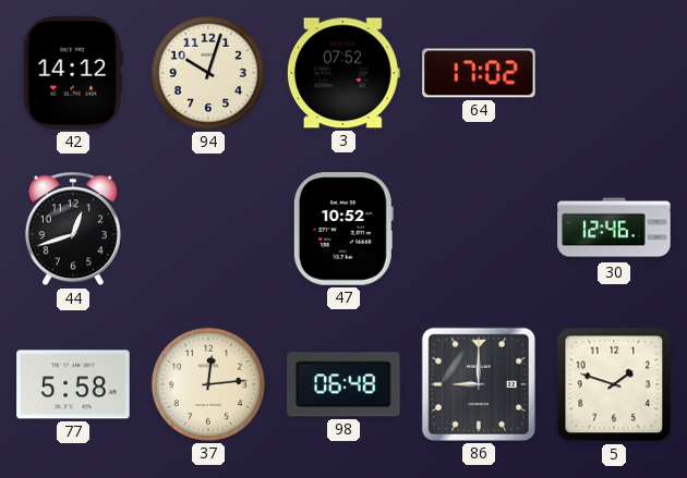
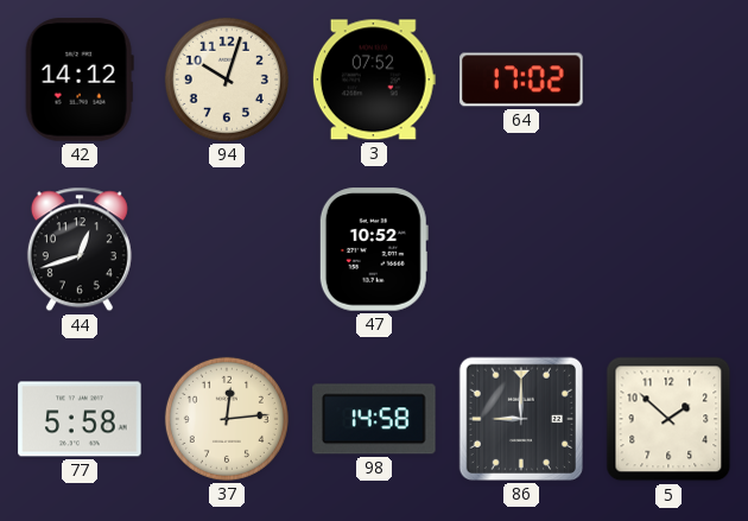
30: 12:46 -> none (614, 229)
98: 06:48 -> 14:58 (374, 419)
5: 1:48 -> 1:52 (668, 419)
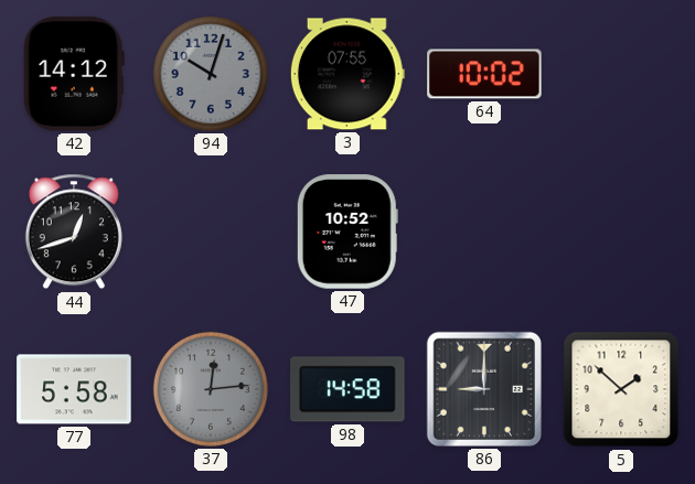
94 dial: cream -> grey (211, 74)
3: 07:52 -> 07:55 (347, 74)
64: 17:02 -> 10:02 (484, 74)
37 dial: cream -> grey (211, 389)
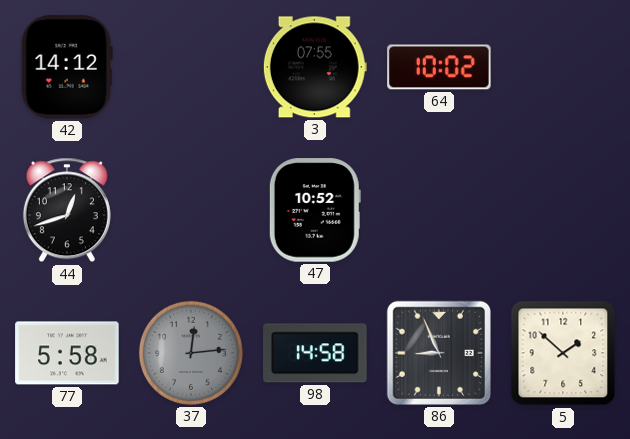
94: 10:03 -> none (211, 74)
86: 9:00 -> 8:56 (439, 353)
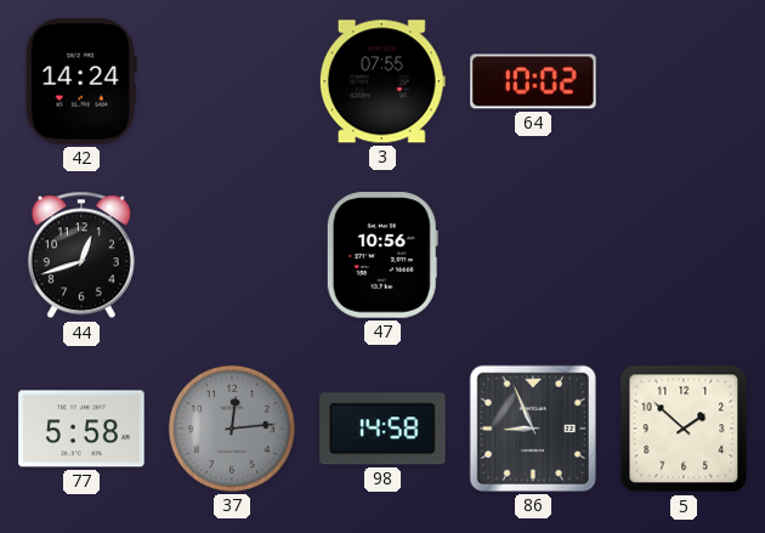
42: 14:12 -> 14:24 (81, 81)
47: 10:52 -> 10:56 (382, 255)
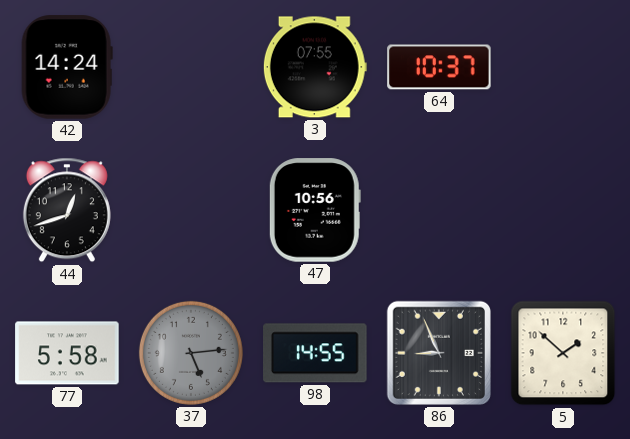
64: 10:02 -> 10:37 (439, 67)
37: 12:14 -> 5:14 (191, 353)
98: 14:58 -> 14:55 (315, 353)
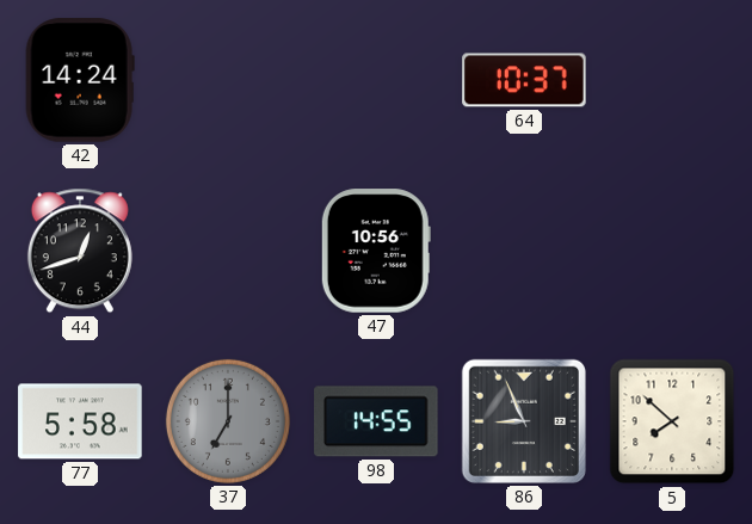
3: 07:55 -> none (315, 67)
37: 5:14 -> 7:00 (228, 421)
5: 1:52 -> 7:52 (672, 421)
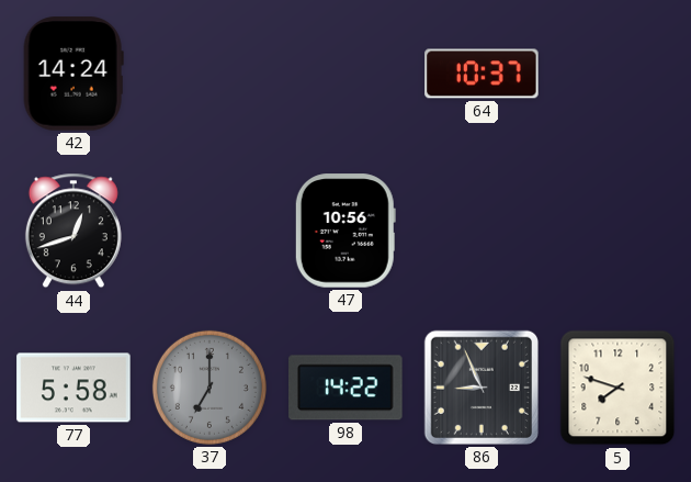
98: 14:55 -> 14:22 (346, 388)
5: 7:52 -> 7:48 (618, 388)
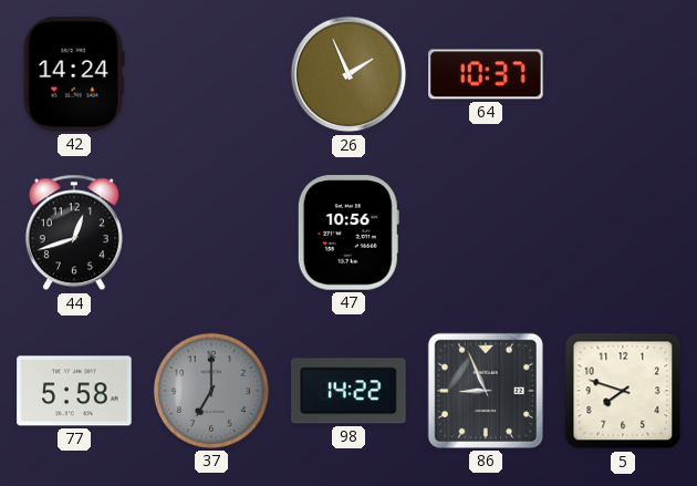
26: none -> 1:56 (348, 74)
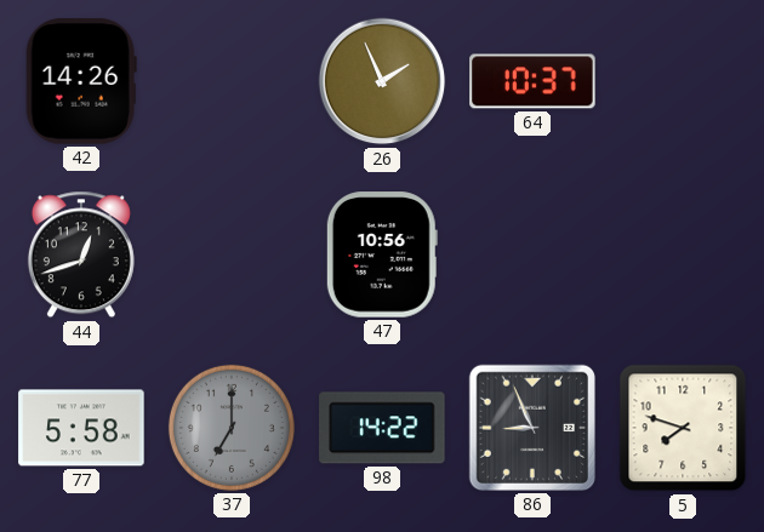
42: 14:24 -> 14:26 (81, 81)
